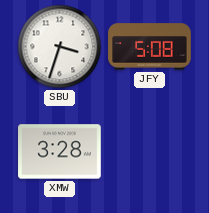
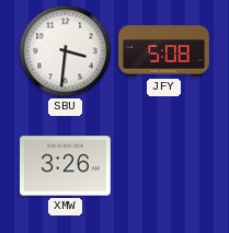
SBU: 3:33 -> 3:31 (66, 51)
XMW: 3:28 -> 3:26 (66, 166)
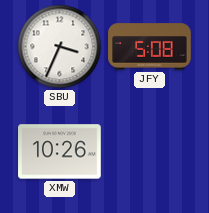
SBU: 3:31 -> 3:34 (60, 47)
XMW: 3:26 -> 10:26 (60, 152)
